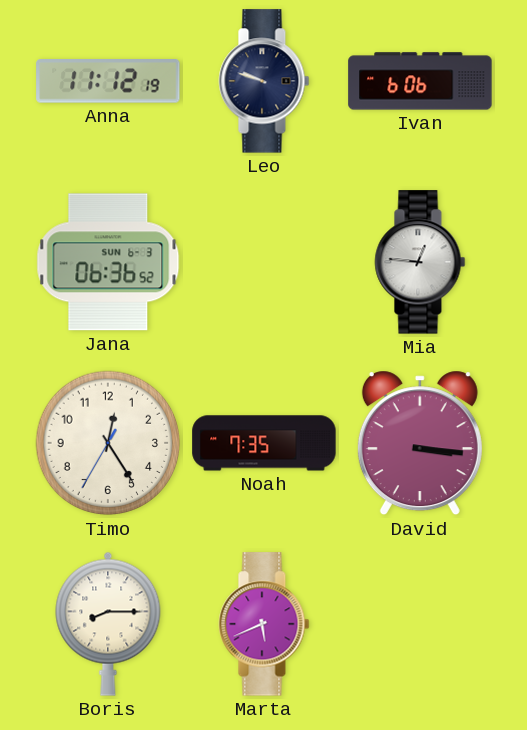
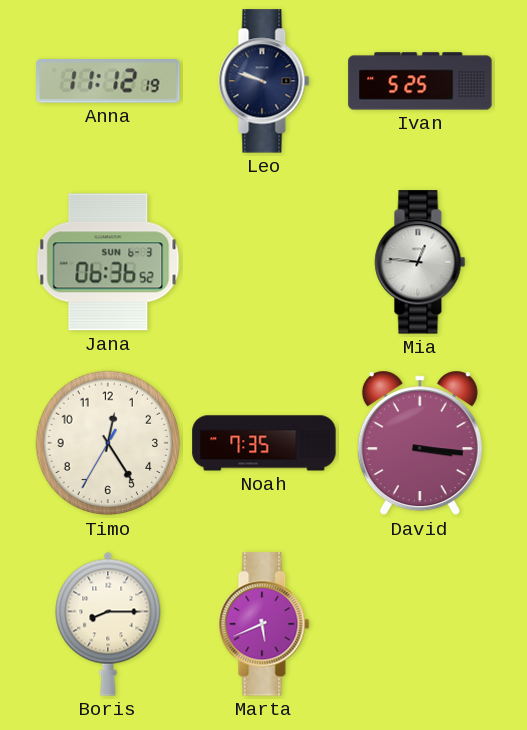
Ivan: 6:06 -> 5:25 (420, 81)
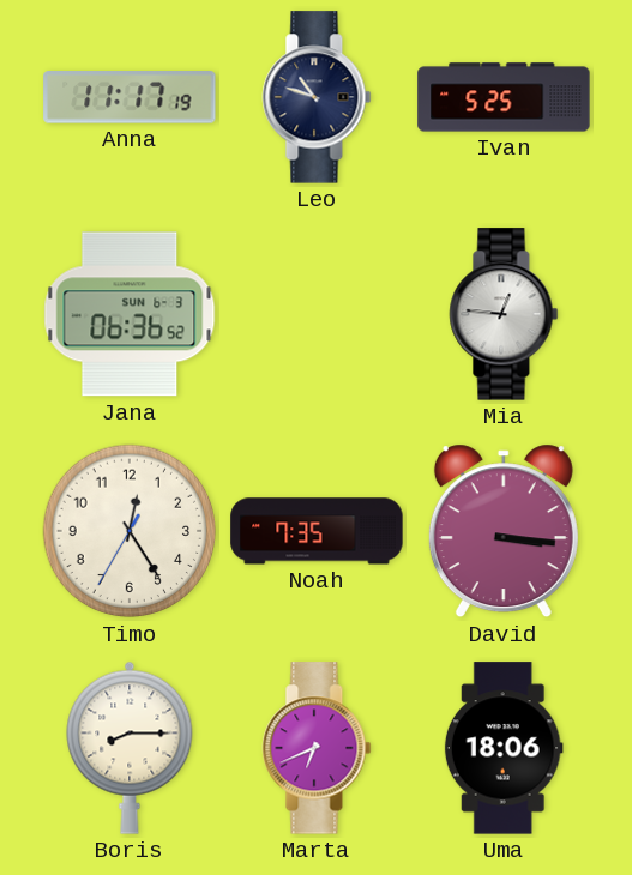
Anna: 11:12 -> 11:17 (130, 98)
Leo: 9:48 -> 10:48 (317, 97)
Marta: 5:41 -> 6:41 (317, 748)
Uma: none -> 18:06 (504, 748)
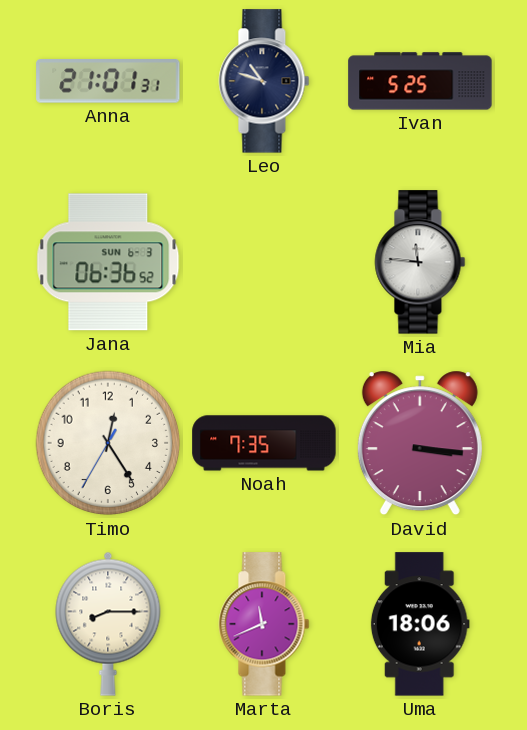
Anna: 11:17 -> 21:01 (108, 82)
Mia: 12:46 -> 11:46 (420, 262)
Marta: 6:41 -> 11:41 (264, 624)
